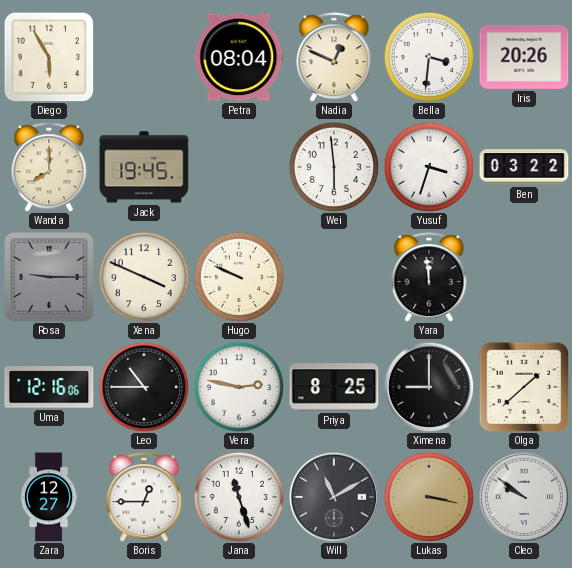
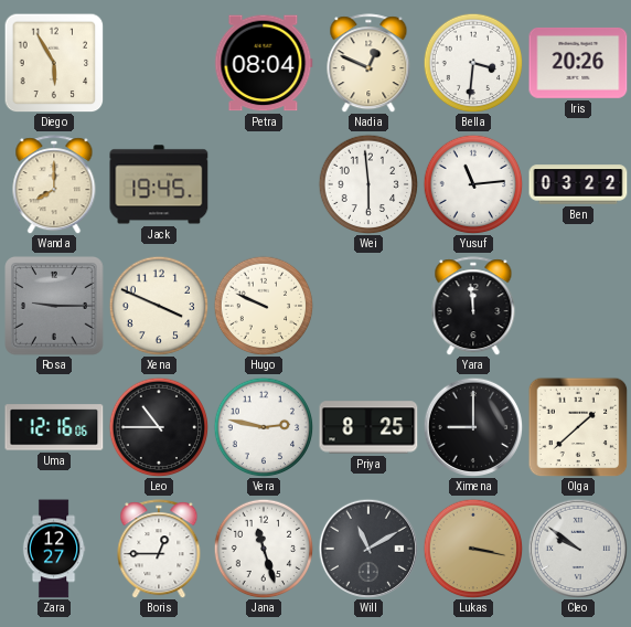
Yusuf: 3:33 -> 11:14 (473, 184)
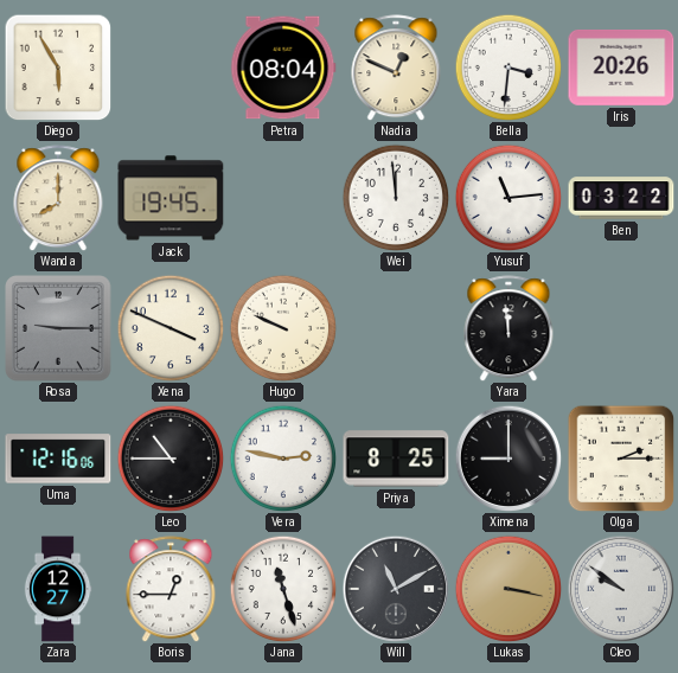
Wei: 5:59 -> 11:59 (396, 198)
Olga: 1:38 -> 2:15 (621, 459)
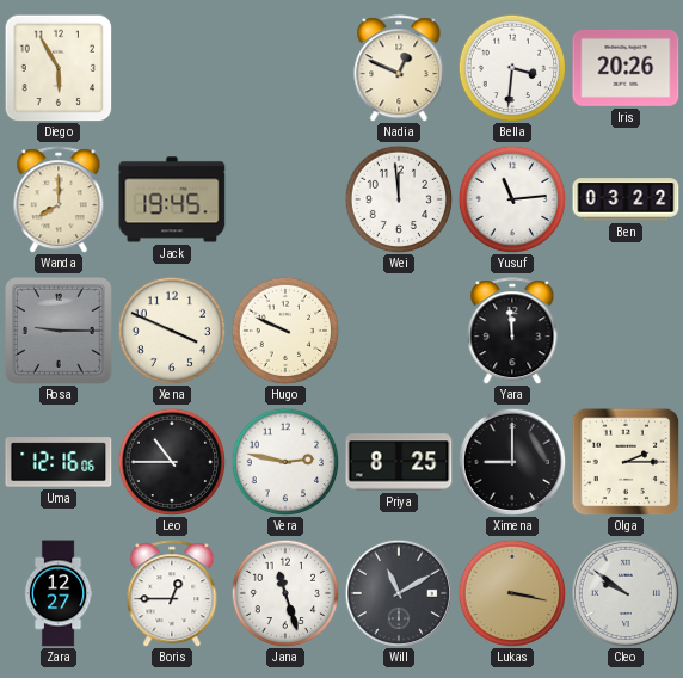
Petra: 08:04 -> none (283, 68)
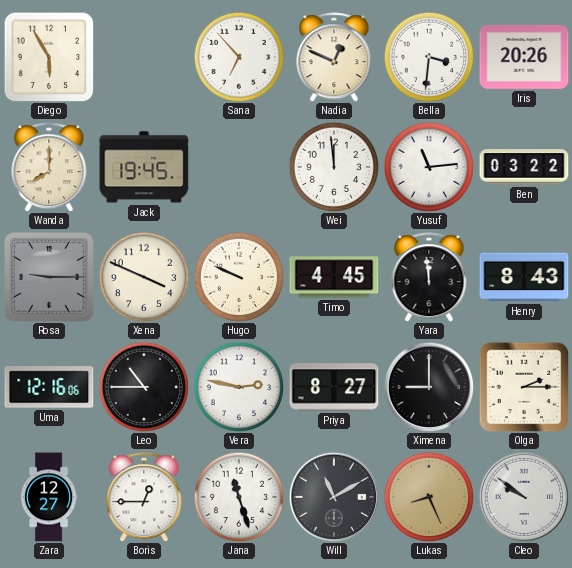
Sana: none -> 6:53 (239, 57)
Timo: none -> 4:45 (334, 277)
Henry: none -> 8:43 (524, 277)
Priya: 8:25 -> 8:27 (334, 387)
Lukas: 3:17 -> 8:26 (429, 497)
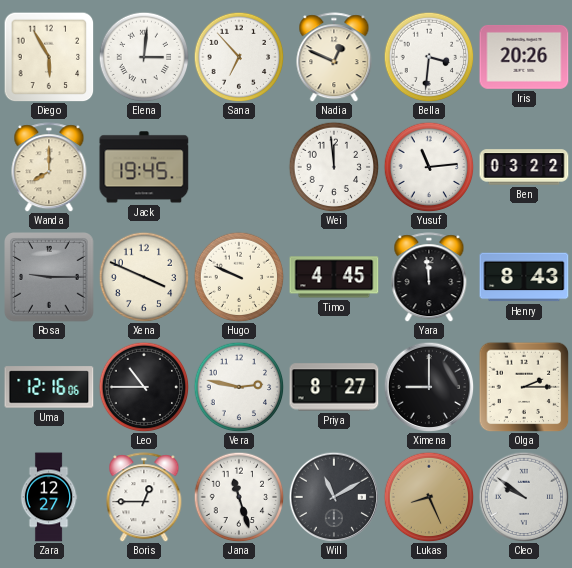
Elena: none -> 3:01 (144, 57)
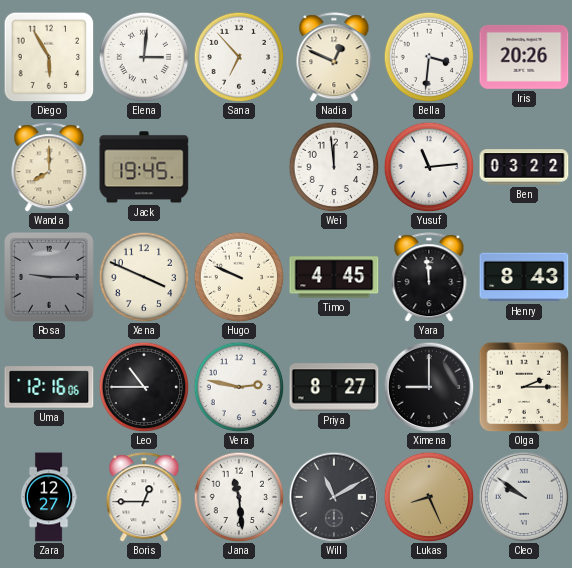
Jana: 11:27 -> 11:29 (239, 497)
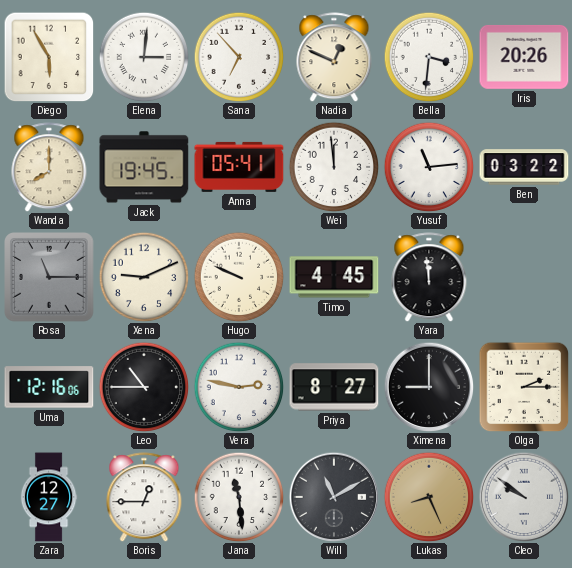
Anna: none -> 05:41 (239, 167)
Rosa: 9:15 -> 11:15 (50, 278)
Xena: 3:49 -> 9:11 (144, 277)
Henry: 8:43 -> none (524, 277)
